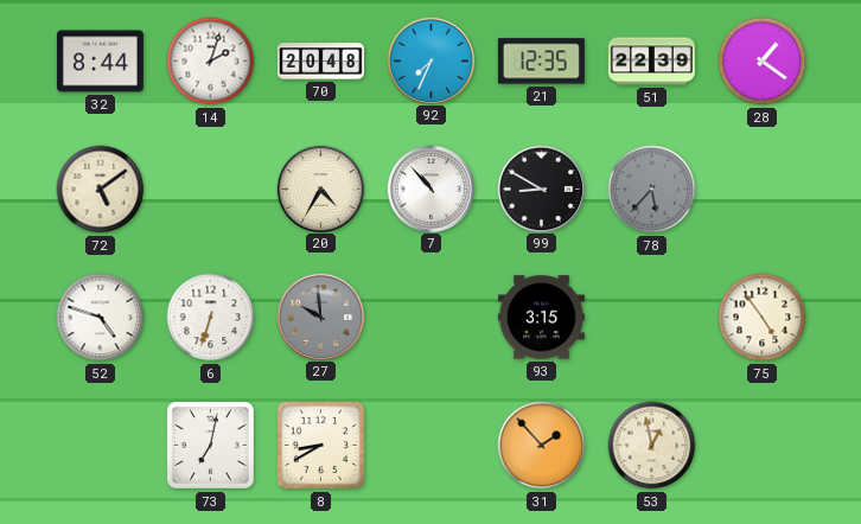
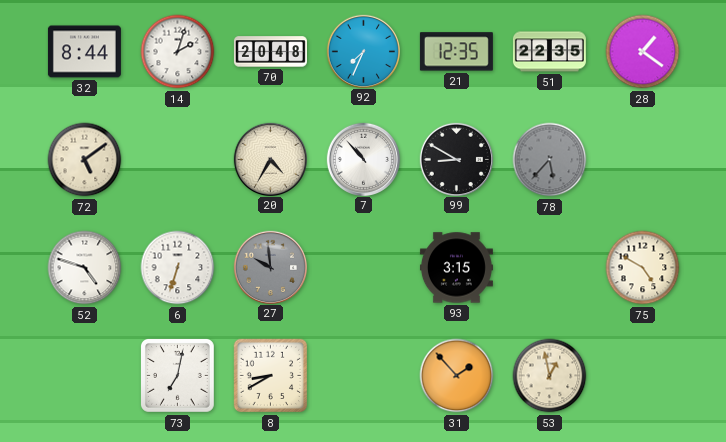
51: 22:39 -> 22:35 (549, 52)
75: 4:54 -> 4:50 (643, 268)
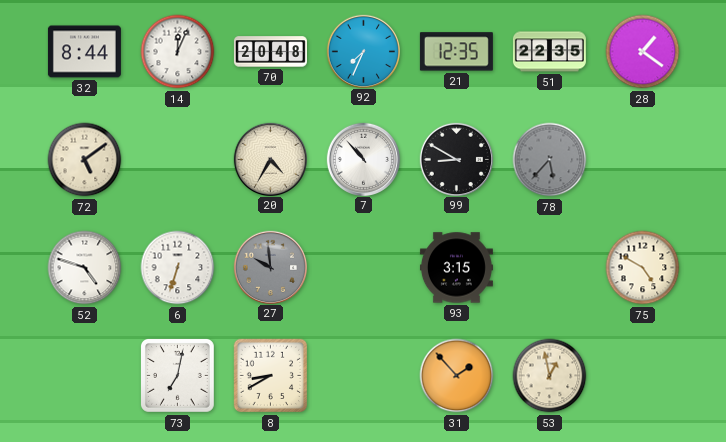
14: 2:03 -> 12:04 (178, 52)
